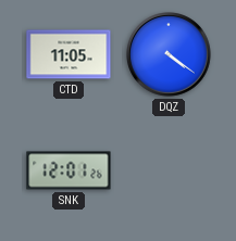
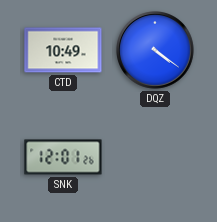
CTD: 11:05 -> 10:49 (63, 50)
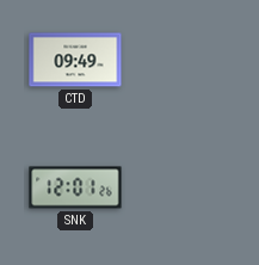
CTD: 10:49 -> 09:49 (75, 60)
DQZ: 4:21 -> none (156, 51)
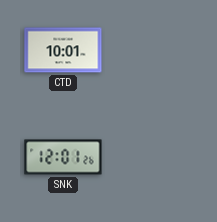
CTD: 09:49 -> 10:01 (63, 50)
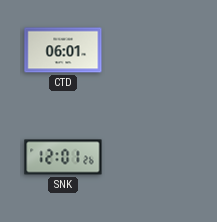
CTD: 10:01 -> 06:01 (63, 50)
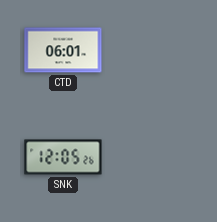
SNK: 12:01 -> 12:05 (63, 157)
